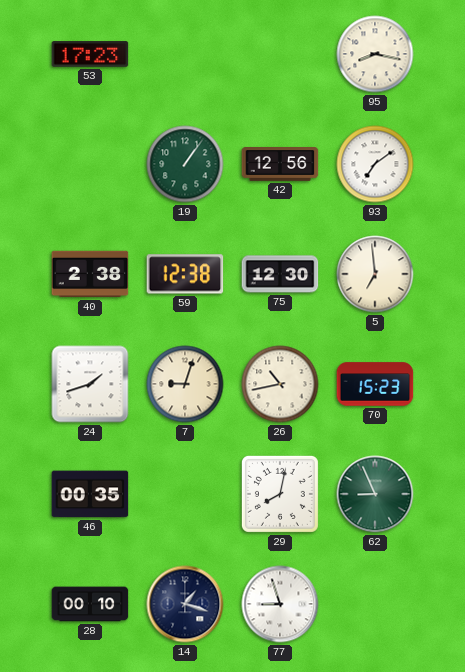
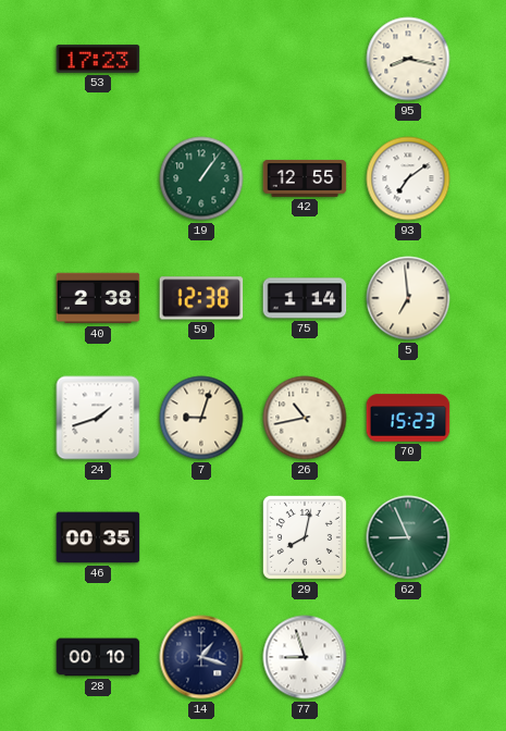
42: 12:56 -> 12:55 (305, 178)
75: 12:30 -> 1:14 (305, 298)
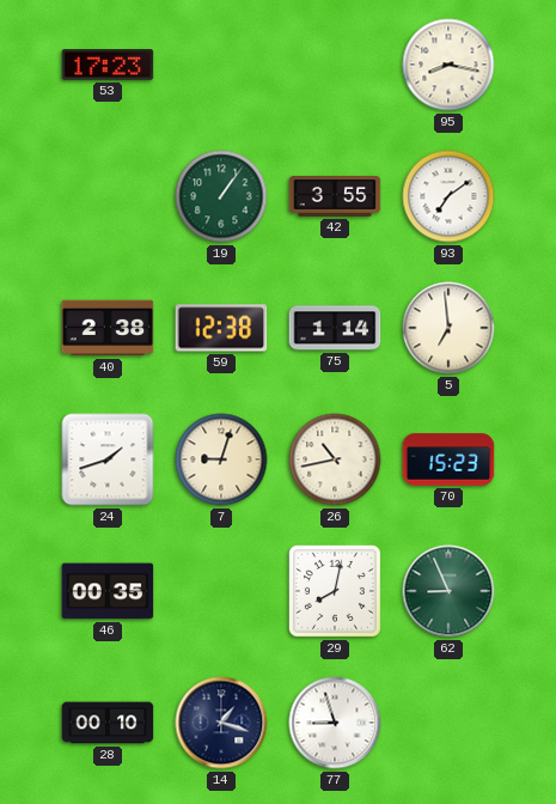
42: 12:55 -> 3:55 (335, 196)
